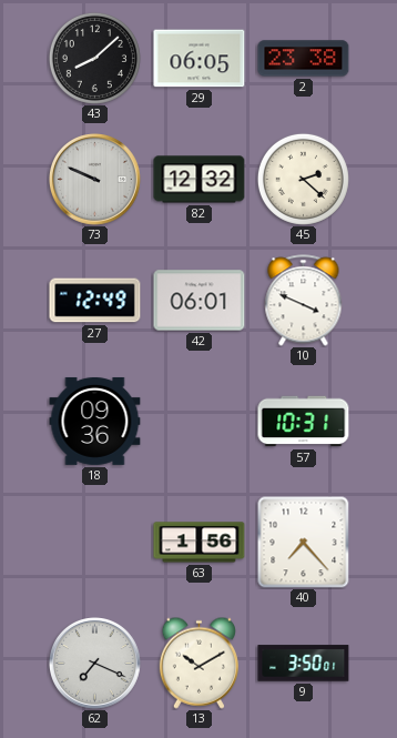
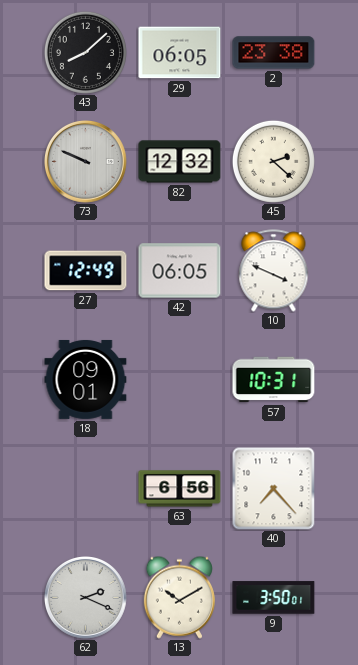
42: 06:01 -> 06:05 (180, 271)
18: 09:36 -> 09:01 (86, 379)
63: 1:56 -> 6:56 (180, 489)
62: 7:19 -> 2:19 (86, 598)
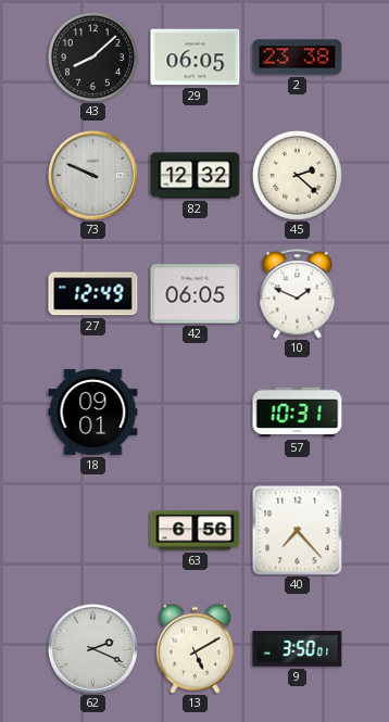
10: 3:49 -> 1:49 (298, 294)
13: 10:10 -> 5:10 (195, 648)
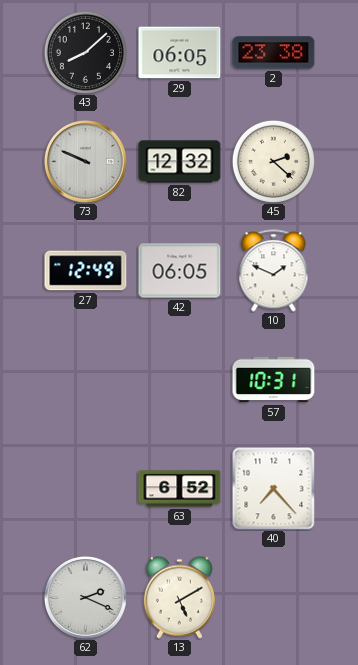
18: 09:01 -> none (93, 411)
63: 6:56 -> 6:52 (180, 489)
9: 3:50 -> none (298, 649)
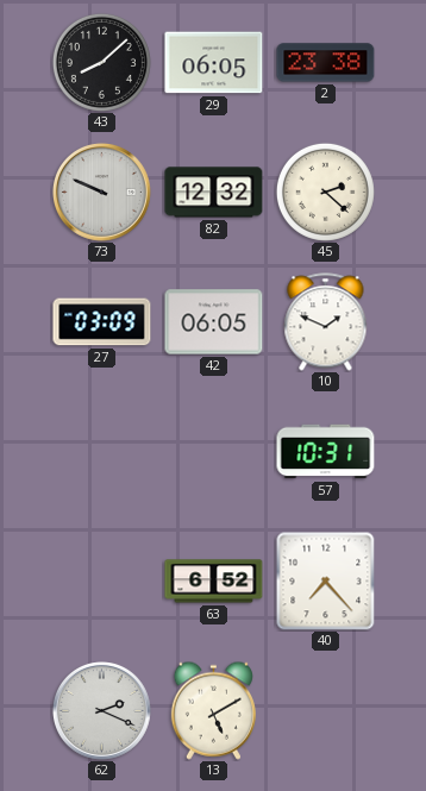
27: 12:49 -> 03:09 (102, 322)
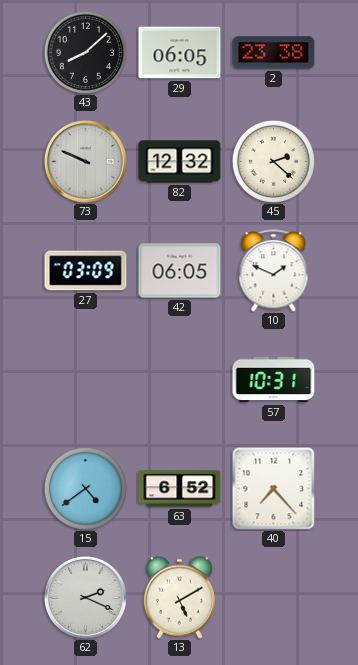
15: none -> 4:39 (85, 488)
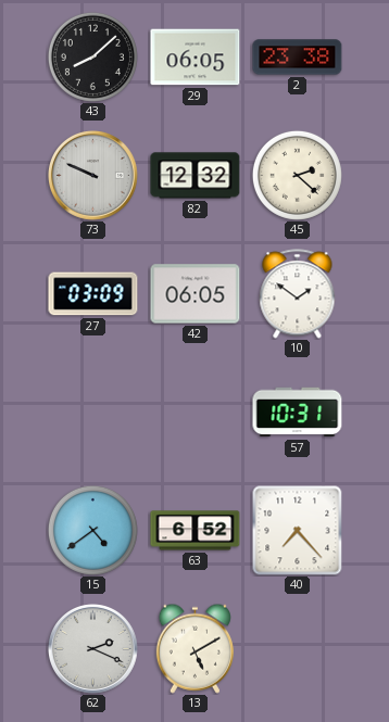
10: 1:49 -> 1:51 (298, 294)
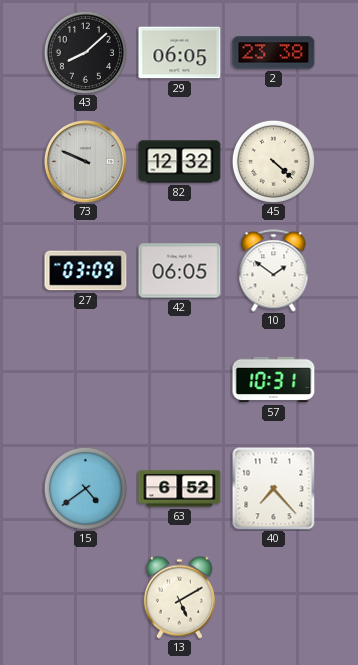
45: 2:22 -> 4:22 (273, 161)
62: 2:19 -> none (93, 649)
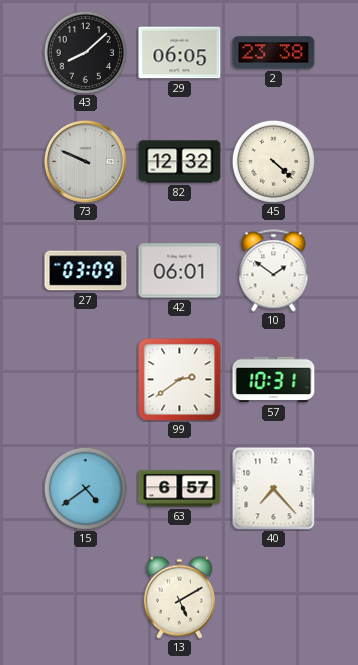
42: 06:05 -> 06:01 (180, 271)
99: none -> 2:39 (180, 380)
63: 6:52 -> 6:57 (180, 489)
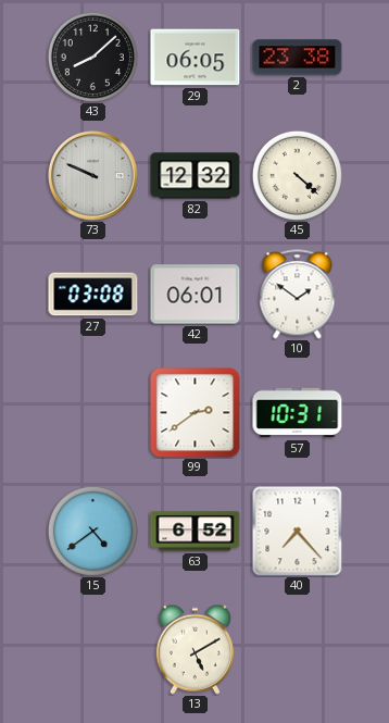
27: 03:09 -> 03:08 (93, 295)
63: 6:57 -> 6:52 (196, 532)
